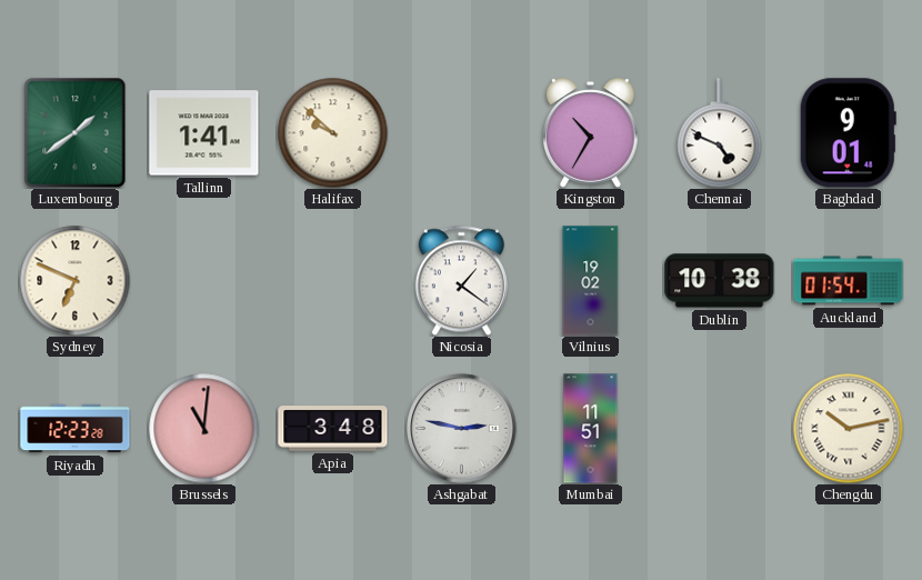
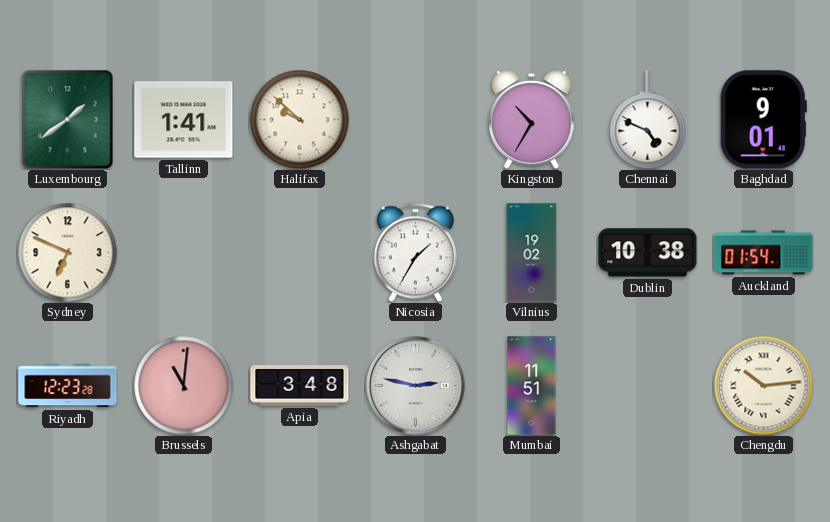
Nicosia: 1:21 -> 1:35 (415, 252)
Chengdu: 10:13 -> 10:14 (764, 386)
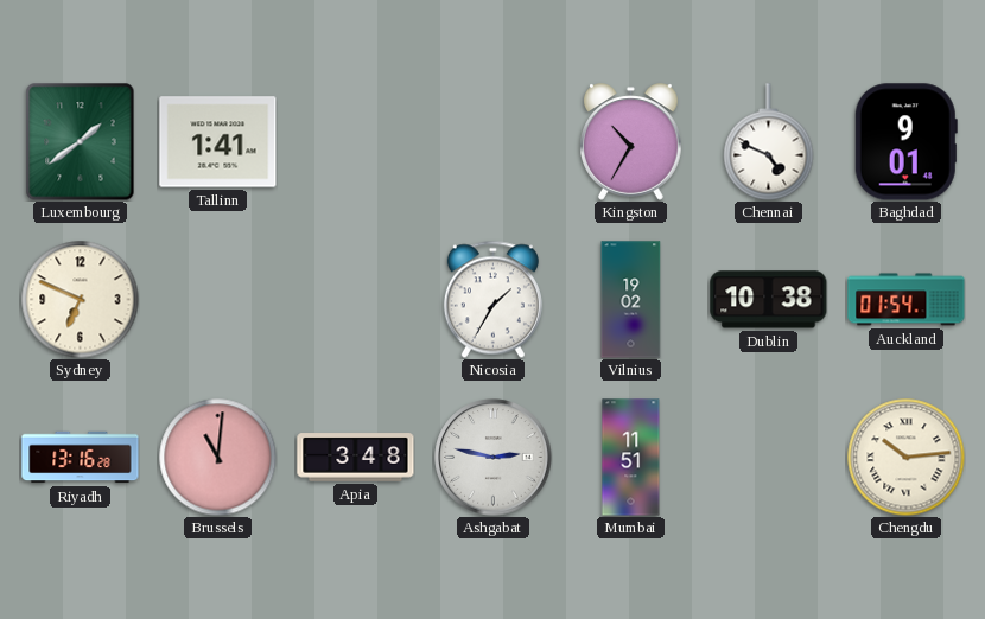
Halifax: 9:52 -> none (300, 120)
Riyadh: 12:23 -> 13:16 (81, 458)
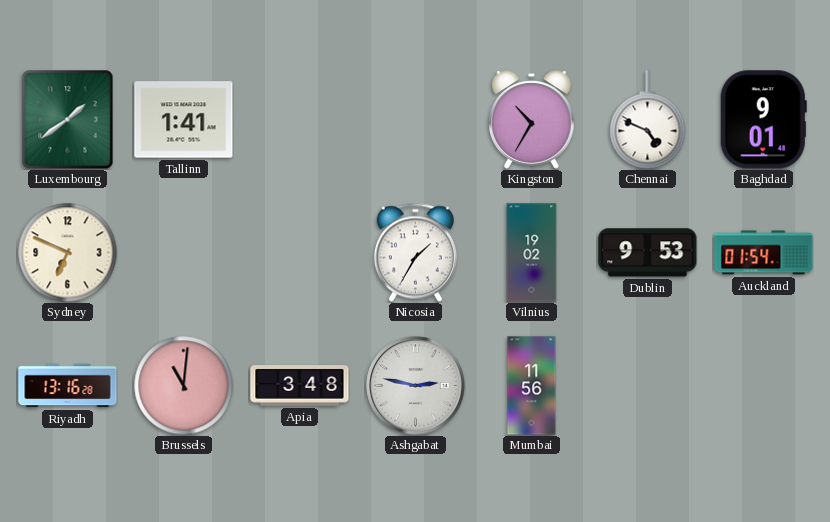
Dublin: 10:38 -> 9:53 (648, 253)
Mumbai: 11:51 -> 11:56 (532, 386)
Chengdu: 10:14 -> none (907, 458)
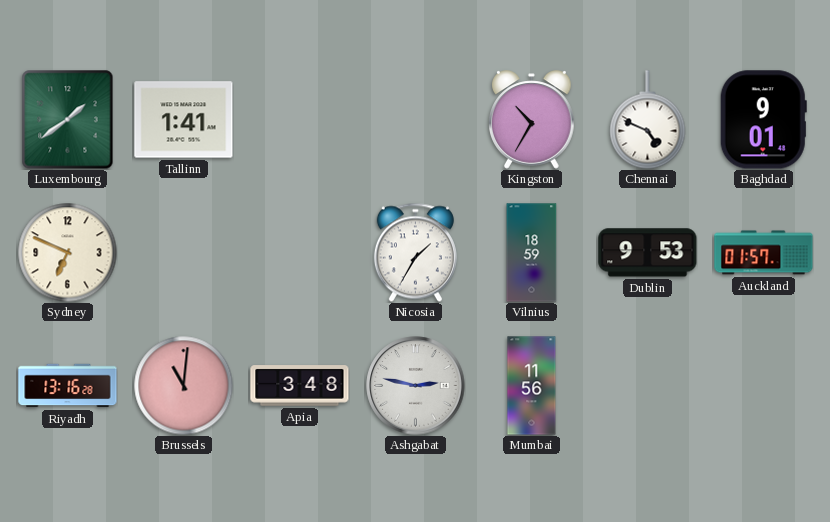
Vilnius: 19:02 -> 18:59 (532, 253)
Auckland: 01:54 -> 01:57 (764, 253)
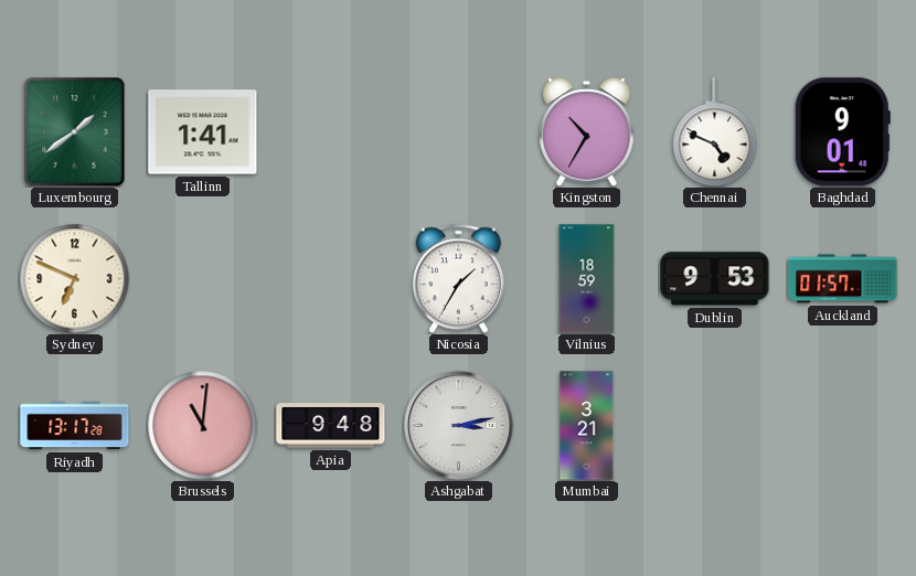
Riyadh: 13:16 -> 13:17 (75, 426)
Apia: 3:48 -> 9:48 (331, 426)
Ashgabat: 2:47 -> 3:13 (459, 426)
Mumbai: 11:56 -> 3:21 (587, 426)
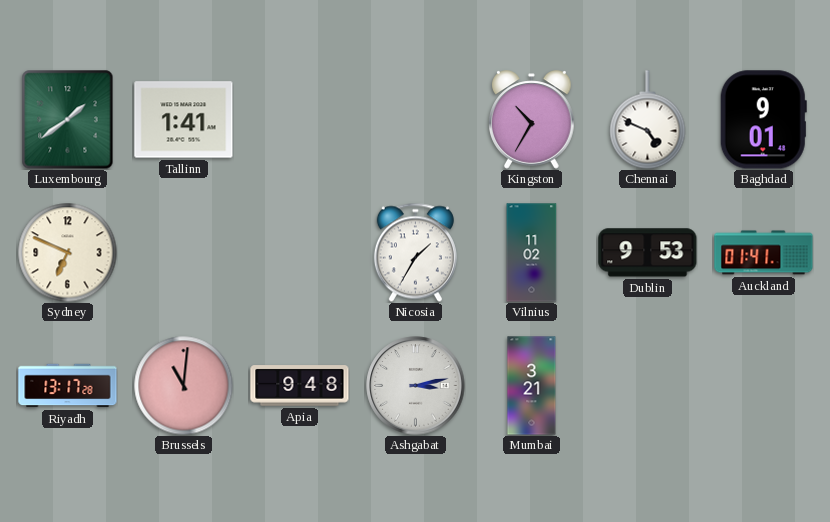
Vilnius: 18:59 -> 11:02 (532, 253)
Auckland: 01:57 -> 01:41 (764, 253)
